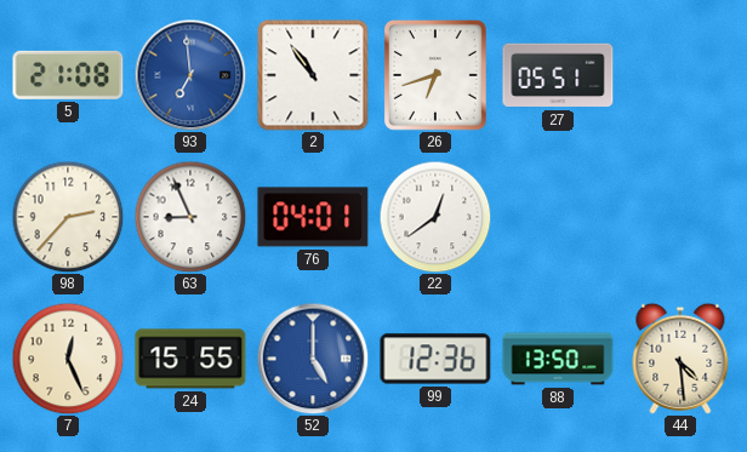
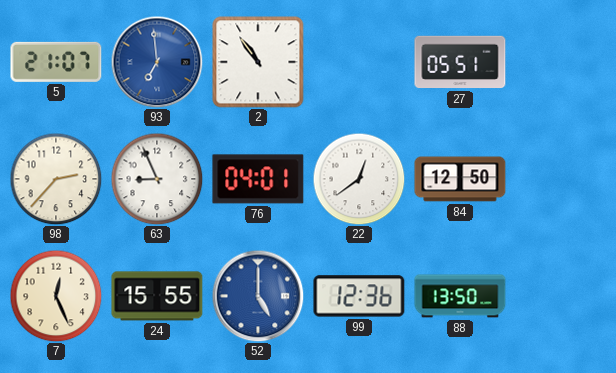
5: 21:08 -> 21:07 (56, 62)
26: 6:42 -> none (435, 75)
84: none -> 12:50 (460, 179)
44: 4:29 -> none (680, 359)
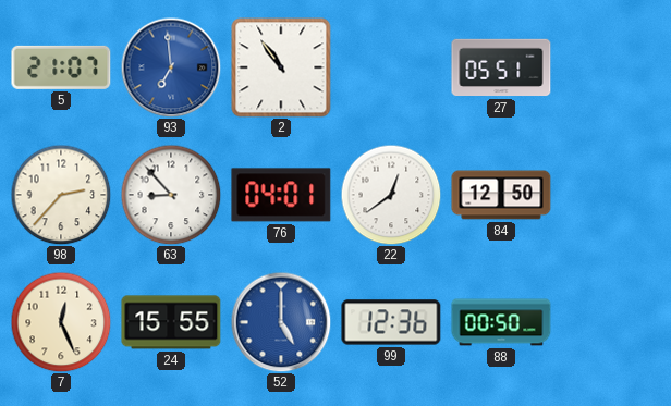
63: 8:56 -> 8:53 (171, 195)
88: 13:50 -> 00:50 (501, 322)
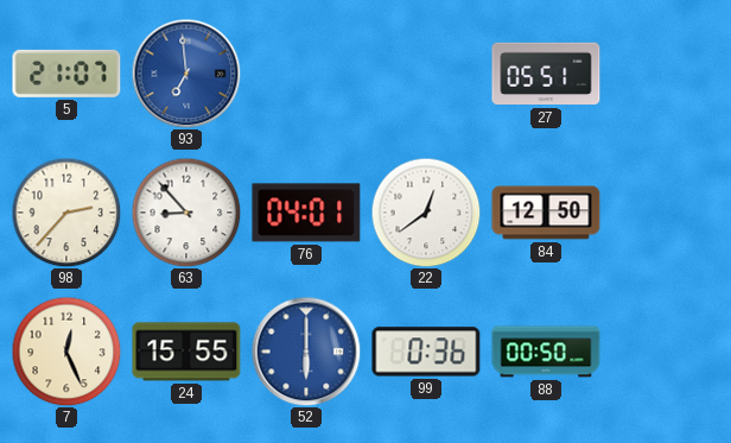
2: 10:54 -> none (281, 67)
52: 5:00 -> 6:00 (306, 352)
99: 12:36 -> 0:36 (426, 352)
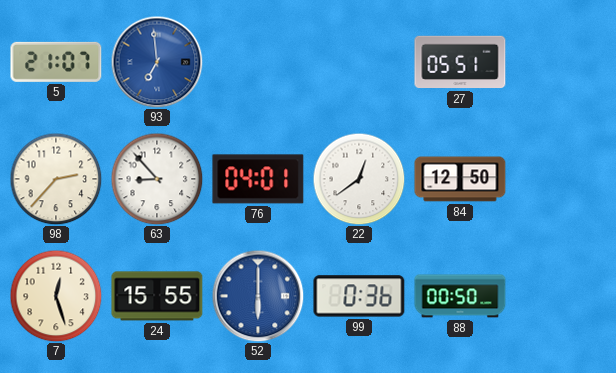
7: 12:26 -> 12:27 (56, 296)
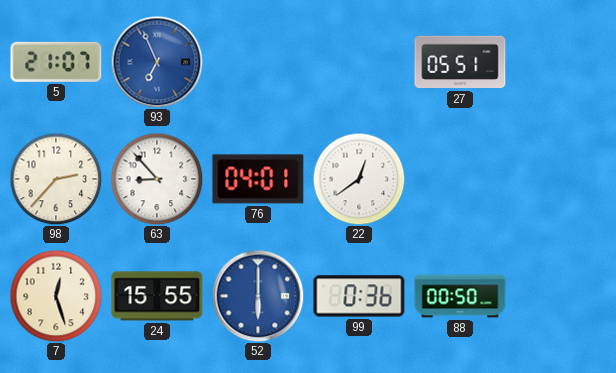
93: 6:59 -> 6:56 (157, 62)
84: 12:50 -> none (460, 179)
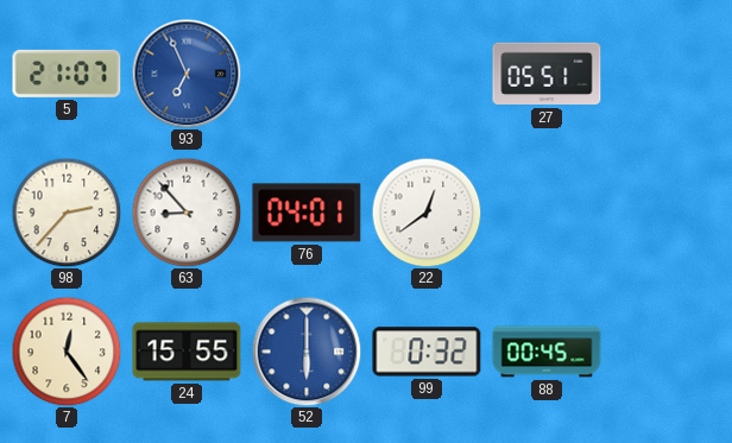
7: 12:27 -> 12:24 (67, 352)
99: 0:36 -> 0:32 (427, 352)
88: 00:50 -> 00:45 (547, 352)
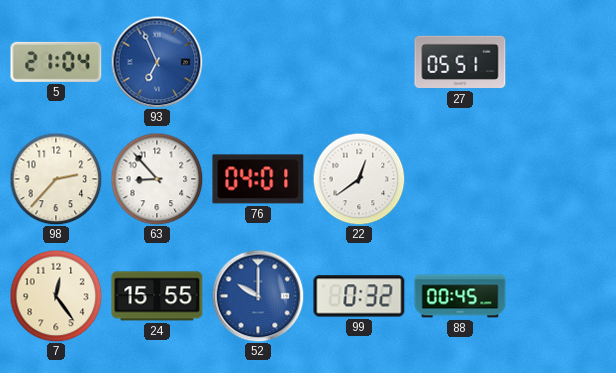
5: 21:07 -> 21:04 (56, 62)
52: 6:00 -> 10:00 (258, 296)
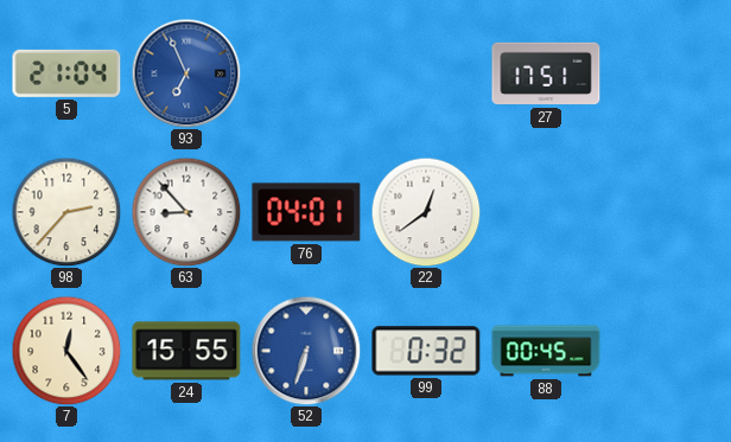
27: 05:51 -> 17:51 (546, 73)
52: 10:00 -> 6:33 (306, 351)
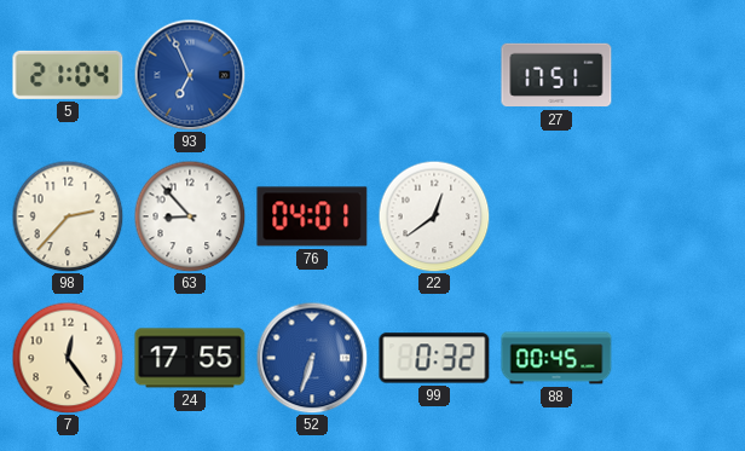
24: 15:55 -> 17:55 (190, 358)
